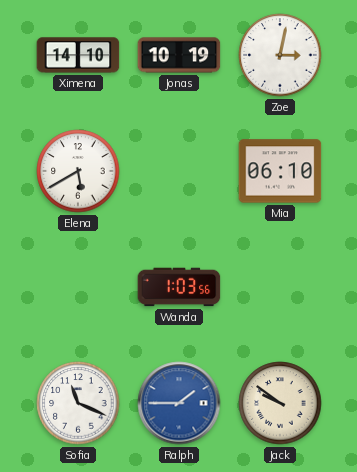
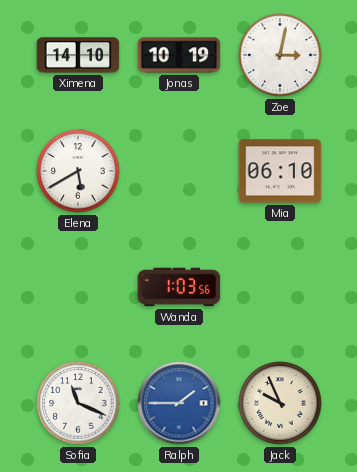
Jack: 9:51 -> 9:56 (280, 403)
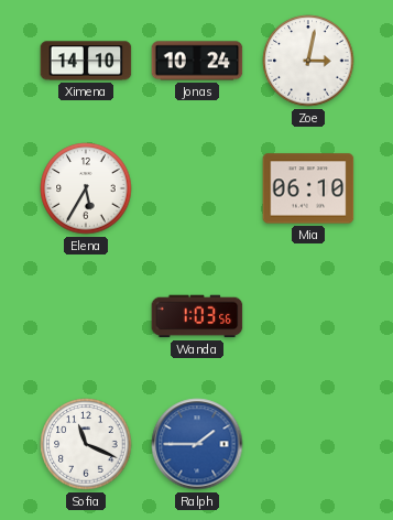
Jonas: 10:19 -> 10:24 (197, 61)
Elena: 5:40 -> 5:35 (86, 188)
Jack: 9:56 -> none (280, 403)
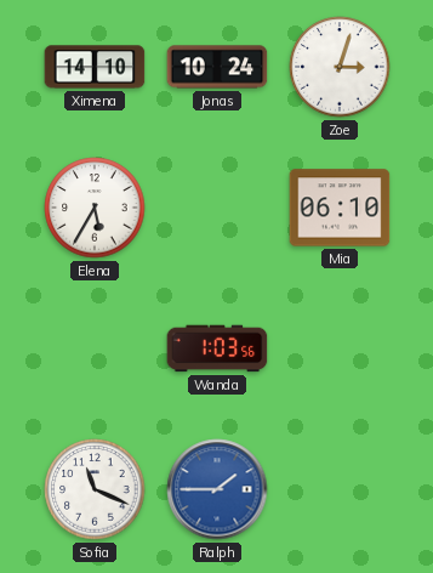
Zoe: 3:02 -> 3:03 (340, 67)
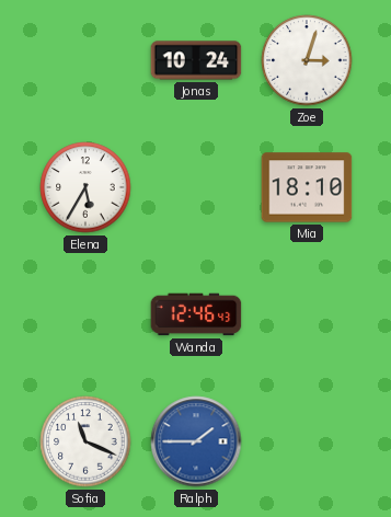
Ximena: 14:10 -> none (95, 67)
Mia: 06:10 -> 18:10 (307, 187)
Wanda: 1:03 -> 12:46 (196, 314)
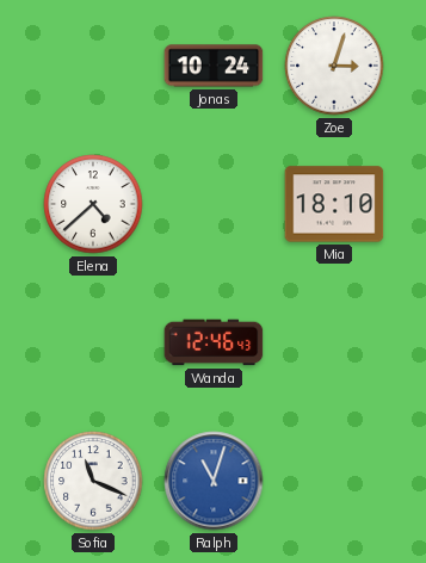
Elena: 5:35 -> 4:38 (93, 204)
Ralph: 1:45 -> 11:03 (214, 481)
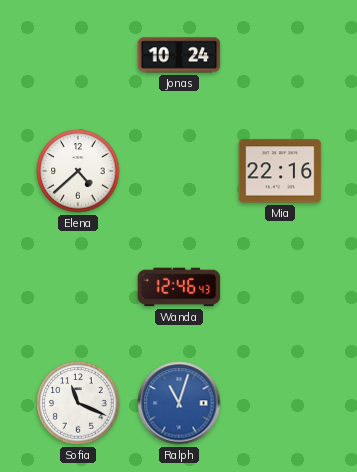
Zoe: 3:03 -> none (334, 66)
Mia: 18:10 -> 22:16 (280, 171)
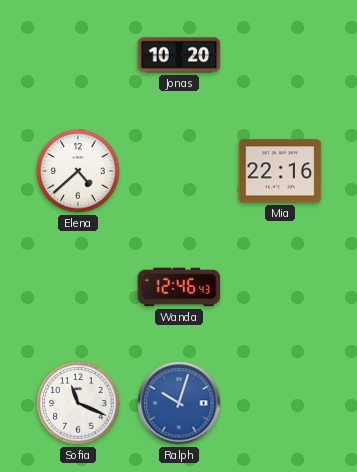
Jonas: 10:24 -> 10:20 (179, 55)
Ralph: 11:03 -> 10:03 (179, 403)
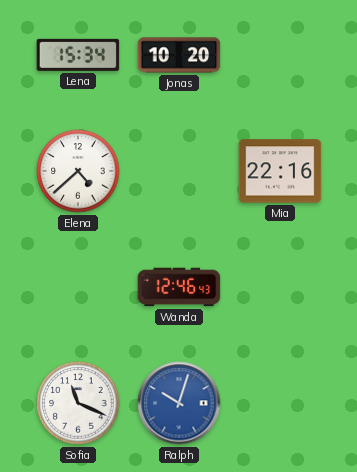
Lena: none -> 15:34 (78, 55)
